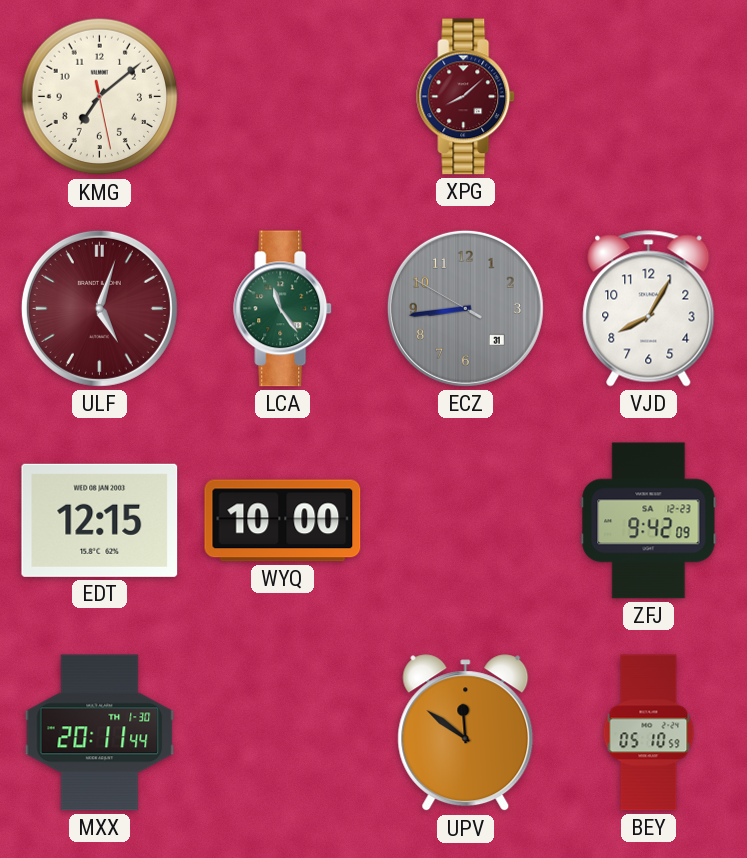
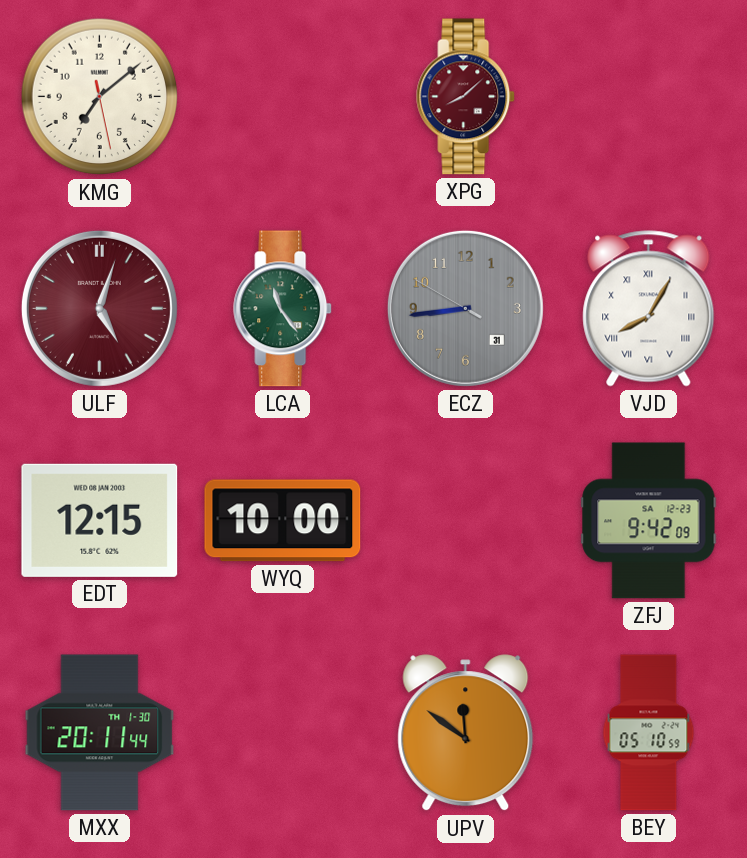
VJD numerals: Arabic -> Roman (649, 309)
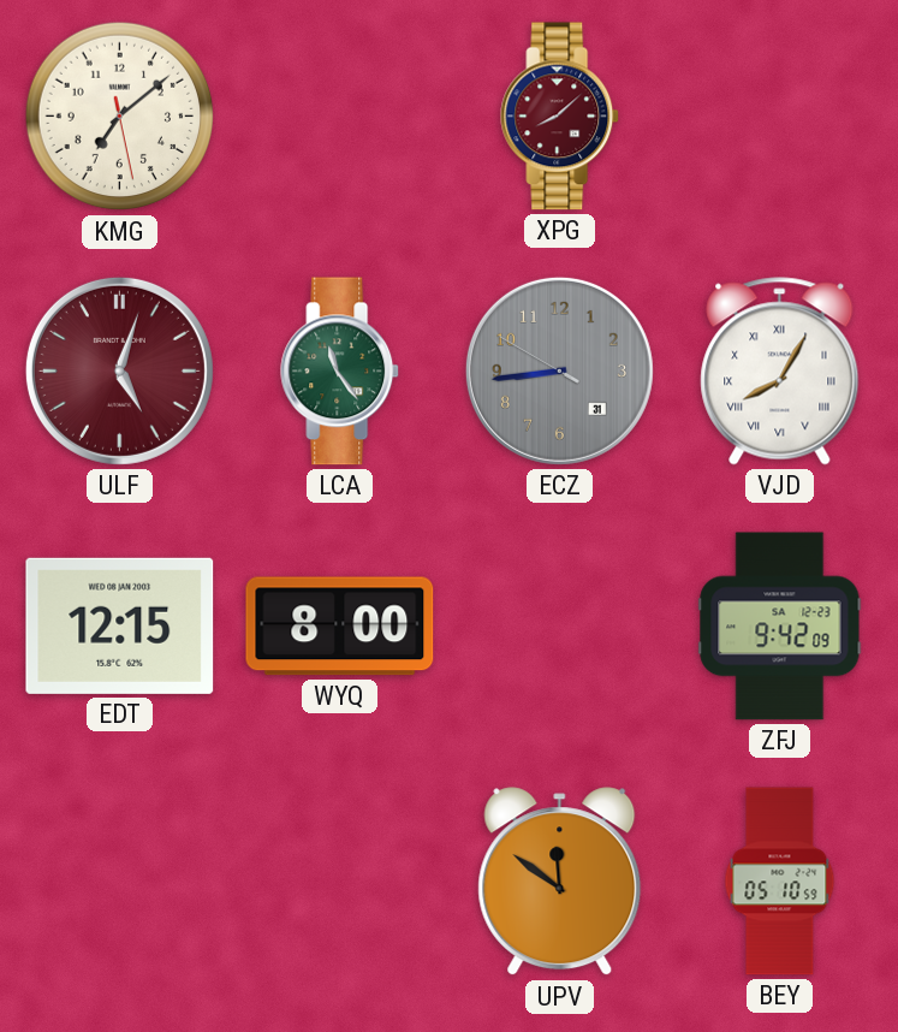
WYQ: 10:00 -> 8:00 (340, 627)
MXX: 20:11 -> none (100, 733)
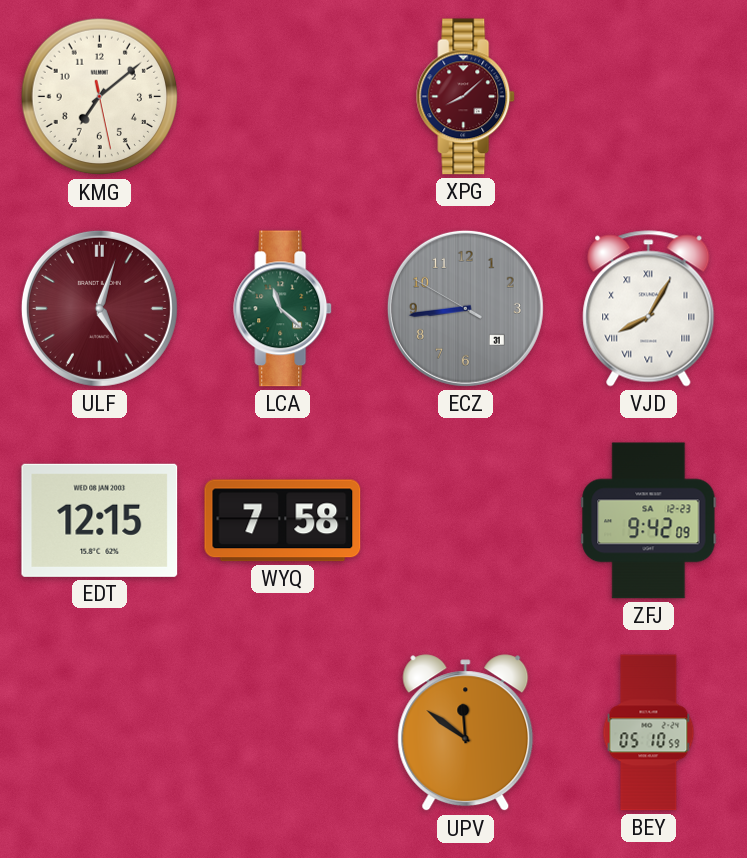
LCA: 11:24 -> 11:22 (283, 309)
WYQ: 8:00 -> 7:58 (283, 521)
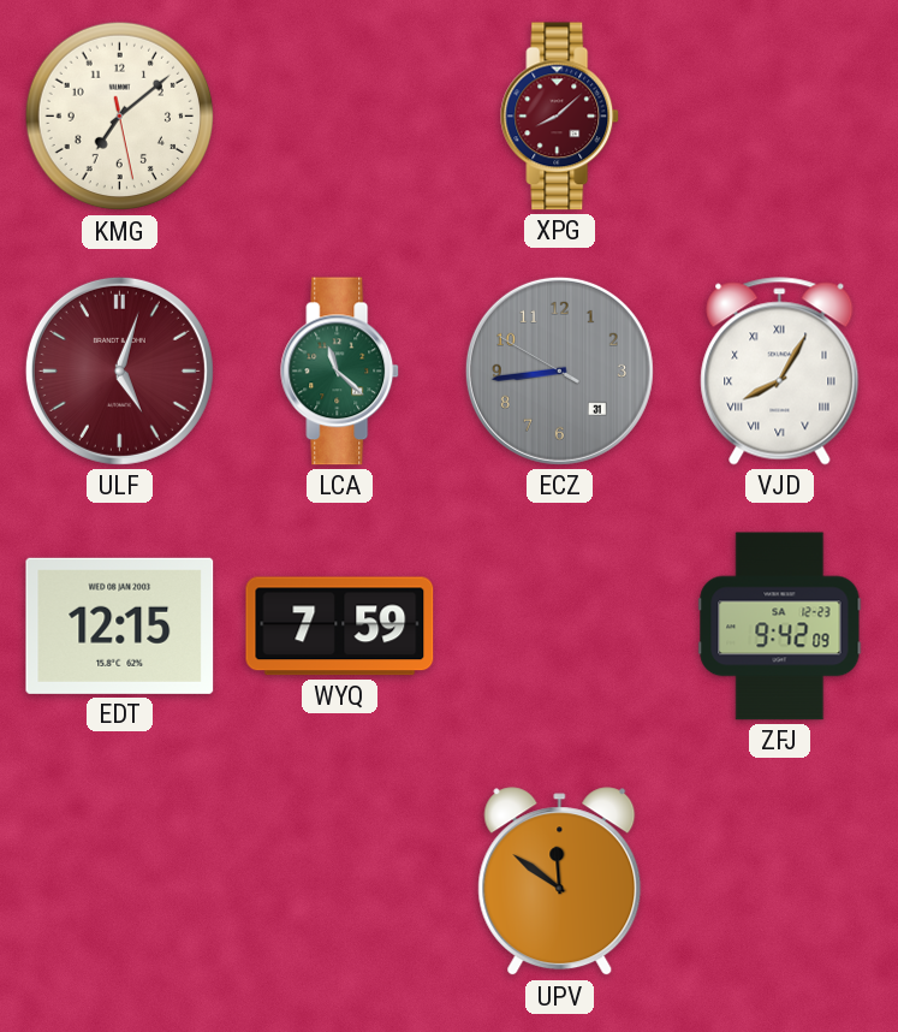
WYQ: 7:58 -> 7:59 (340, 627)
BEY: 05:10 -> none (649, 733)
